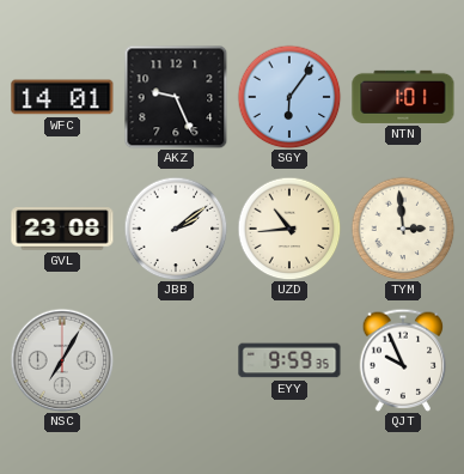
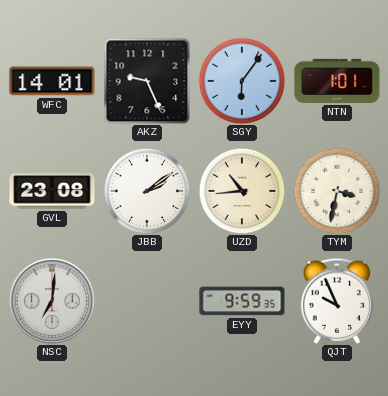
TYM: 2:59 -> 3:32 (337, 191)
NSC: 7:05 -> 7:01 (52, 301)
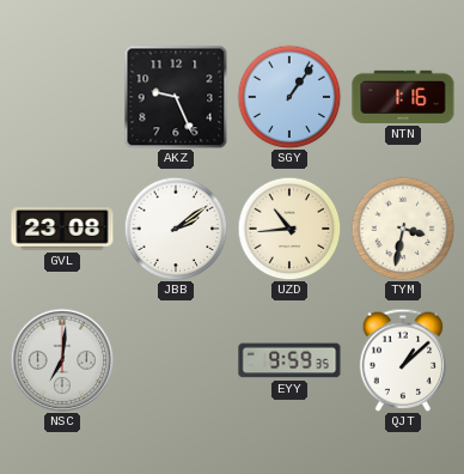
WFC: 14:01 -> none (52, 81)
SGY: 6:06 -> 1:06 (289, 97)
NTN: 1:01 -> 1:16 (403, 97)
QJT: 9:56 -> 1:08 (403, 360)
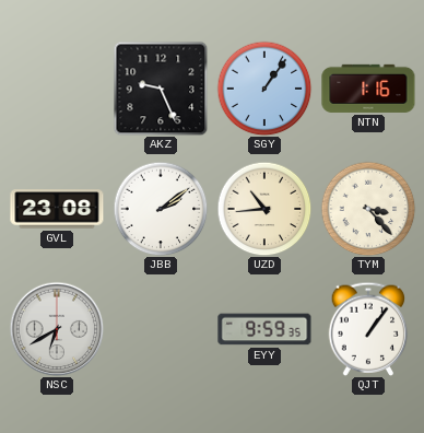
TYM: 3:32 -> 3:23 (368, 209)
NSC: 7:01 -> 6:40 (57, 329)
QJT: 1:08 -> 1:06 (368, 329)
